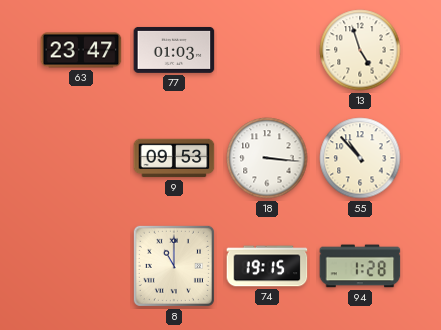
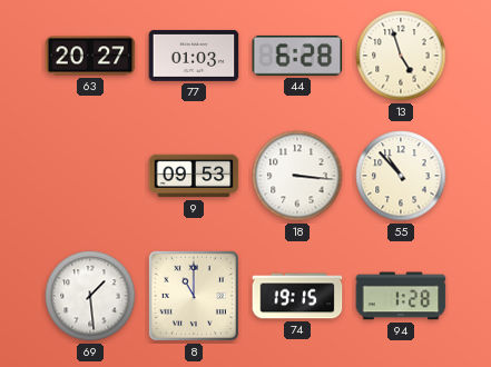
63: 23:47 -> 20:27 (90, 56)
44: none -> 6:28 (297, 56)
69: none -> 1:29 (90, 296)
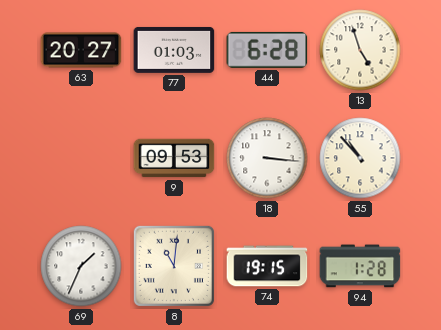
69: 1:29 -> 1:34 (81, 266)
8: 11:00 -> 11:01 (174, 266)
